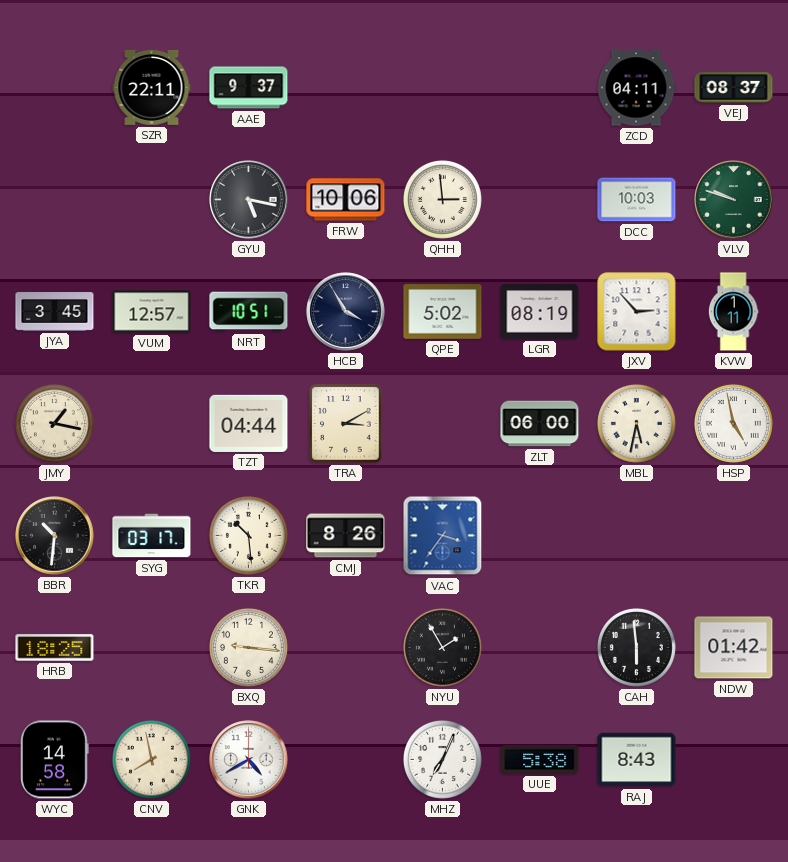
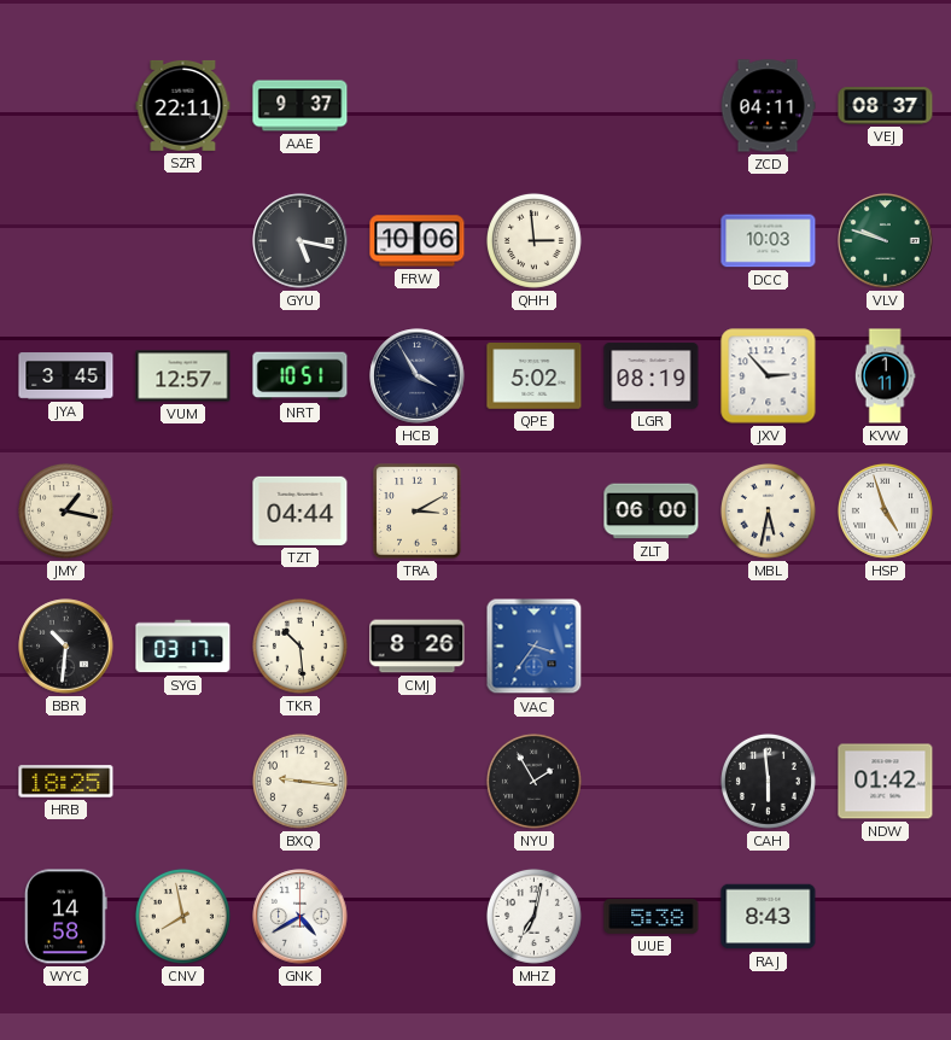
HSP: 4:58 -> 4:57 (885, 510)
MHZ: 7:04 -> 7:02 (533, 916)
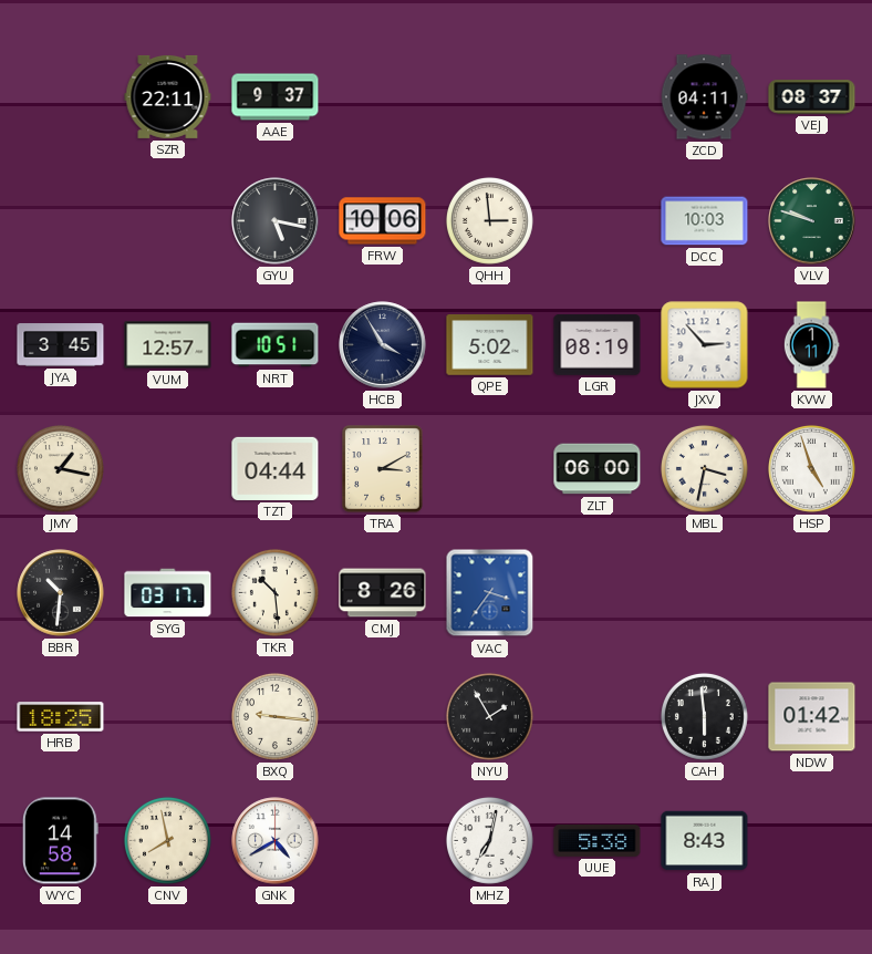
MBL: 5:32 -> 3:32 (704, 468)
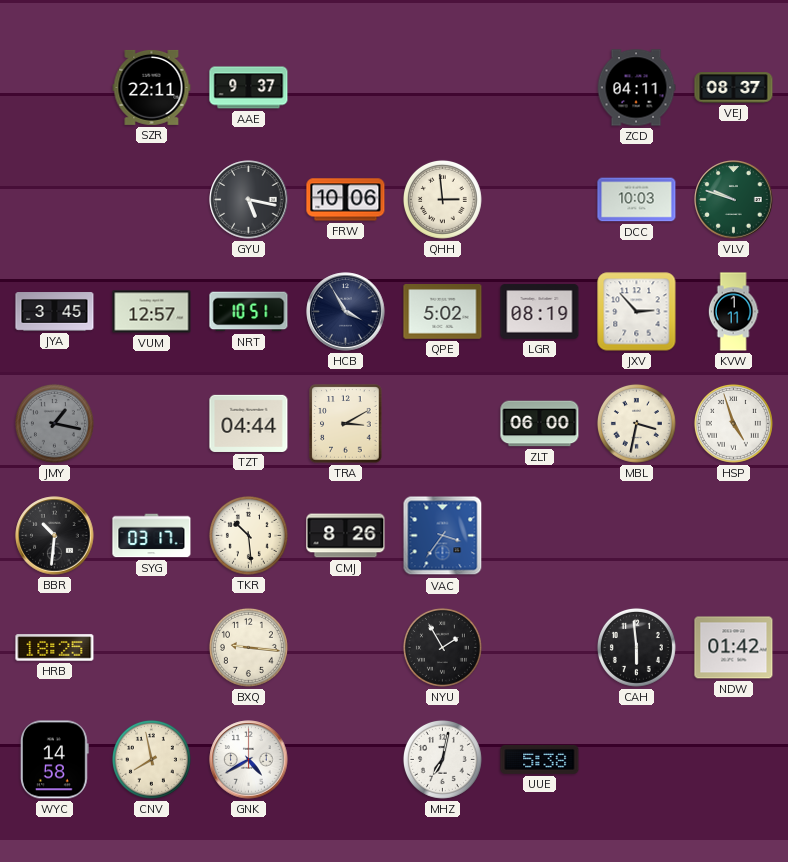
JMY dial: cream -> grey (54, 423)
RAJ: 8:43 -> none (705, 841)
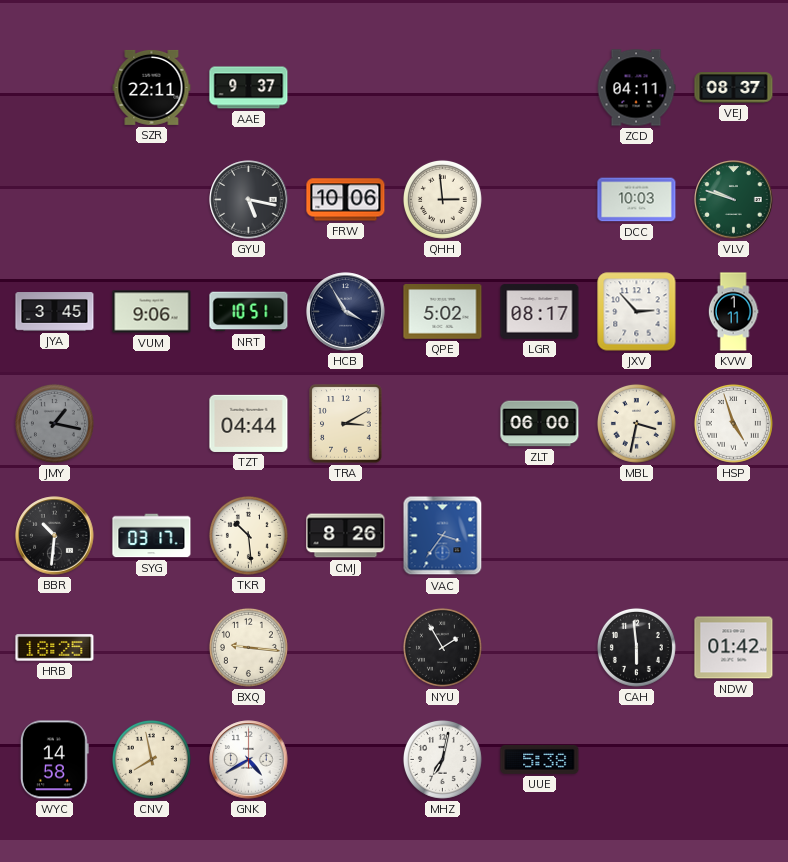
VUM: 12:57 -> 9:06 (152, 312)
LGR: 08:19 -> 08:17 (540, 312)
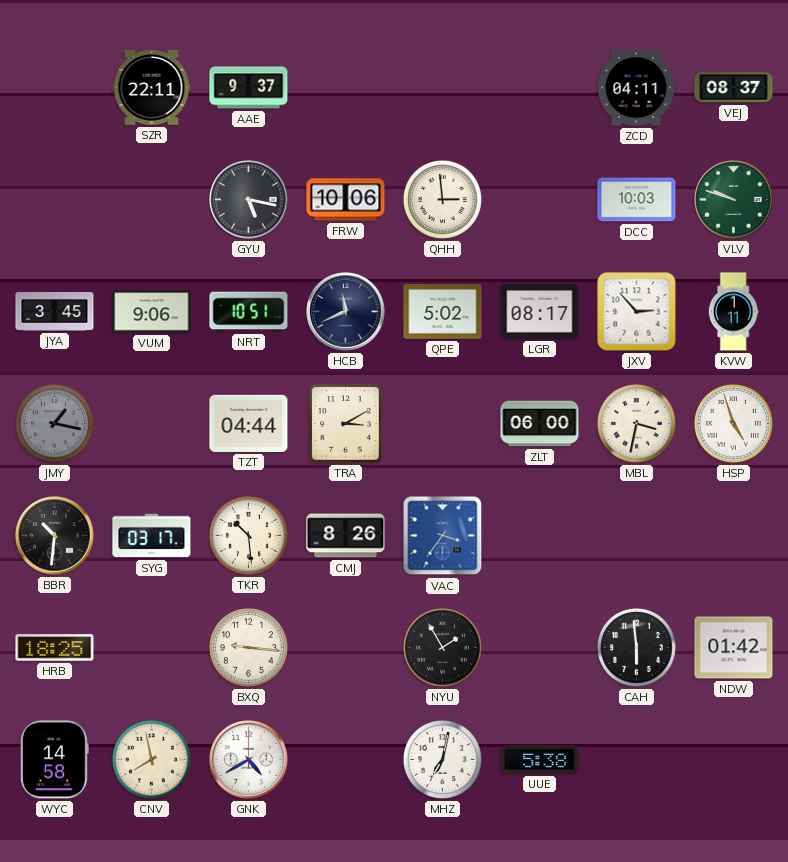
HCB: 3:55 -> 11:41 (346, 312)
